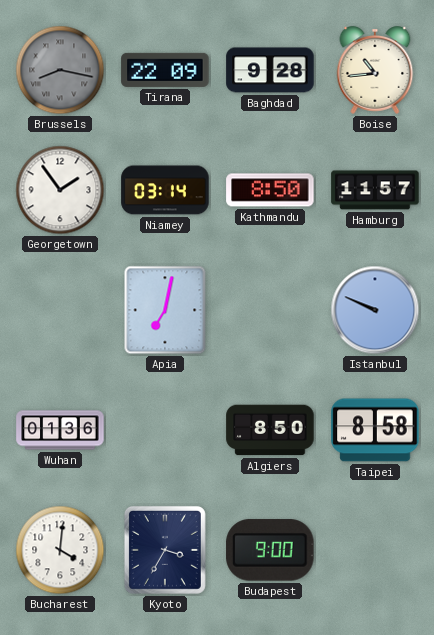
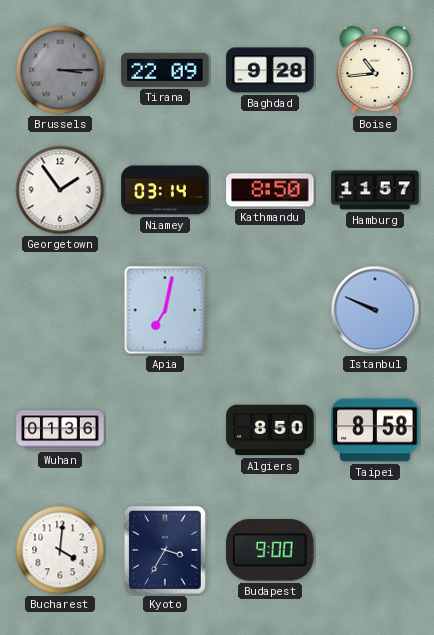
Brussels: 8:17 -> 3:15 (60, 70)
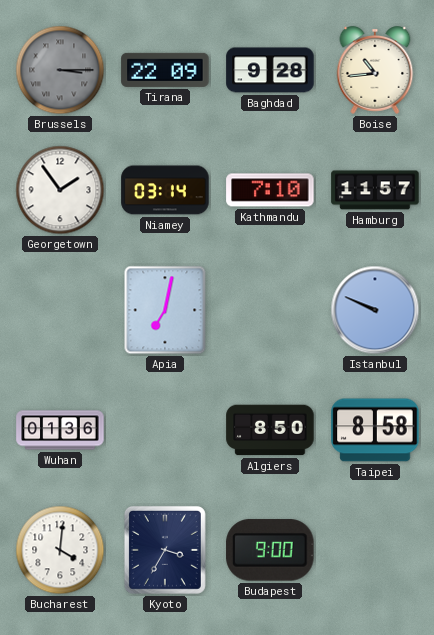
Kathmandu: 8:50 -> 7:10 (270, 190)
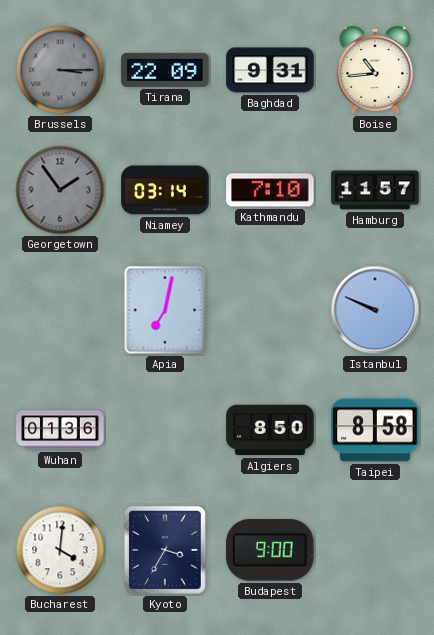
Baghdad: 9:28 -> 9:31 (270, 70)
Georgetown dial: white -> grey (60, 190)
